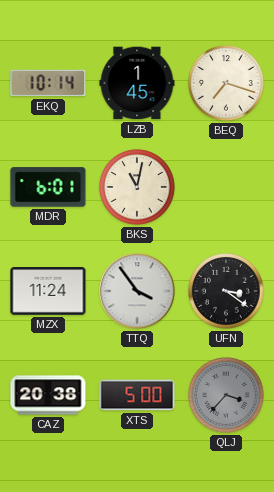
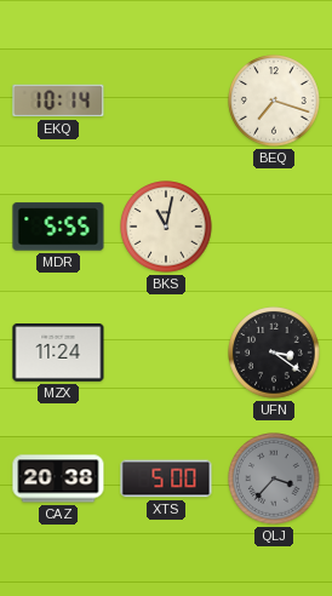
LZB: 1:45 -> none (137, 83)
MDR: 6:01 -> 5:55 (58, 227)
TTQ: 3:54 -> none (137, 291)
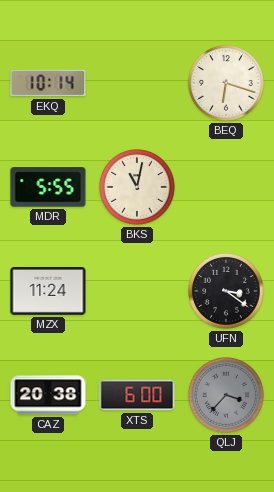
BEQ: 7:18 -> 6:18 (226, 83)
XTS: 5:00 -> 6:00 (137, 395)
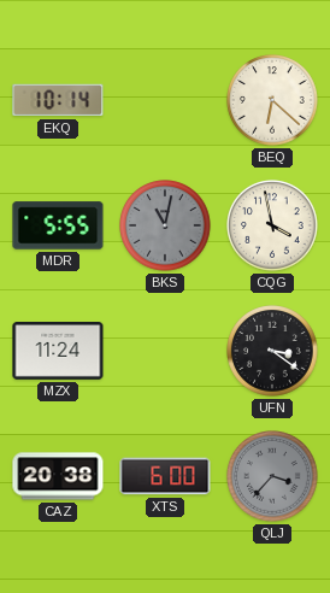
BEQ: 6:18 -> 6:22 (272, 100)
BKS dial: cream -> grey (165, 225)
CQG: none -> 3:58 (272, 225)
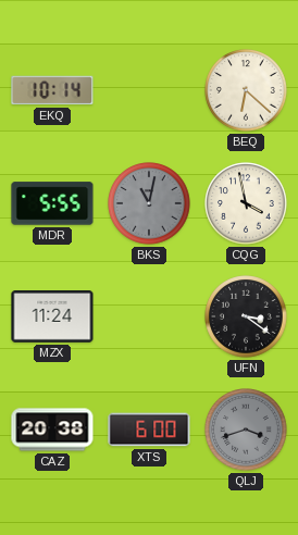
QLJ: 3:37 -> 3:42 (246, 430)
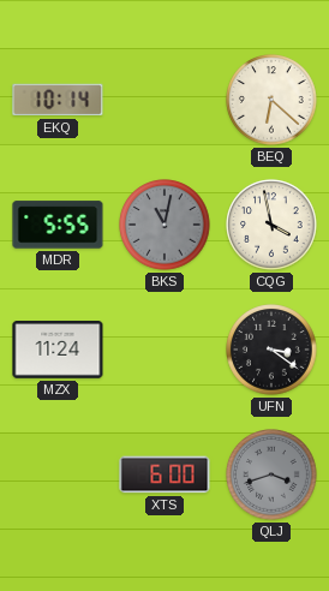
CAZ: 20:38 -> none (52, 430)
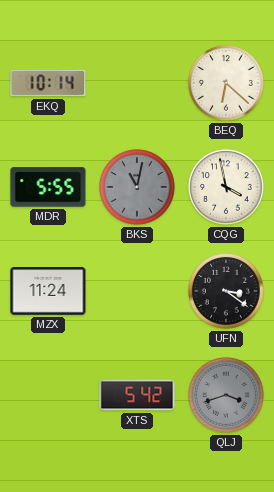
XTS: 6:00 -> 5:42 (137, 395)
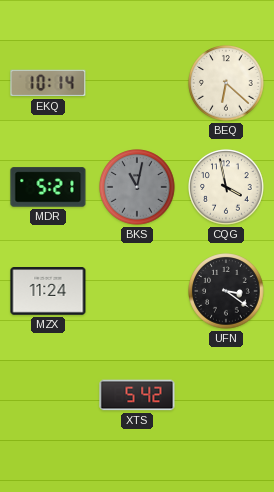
MDR: 5:55 -> 5:21 (48, 187)
QLJ: 3:42 -> none (226, 395)
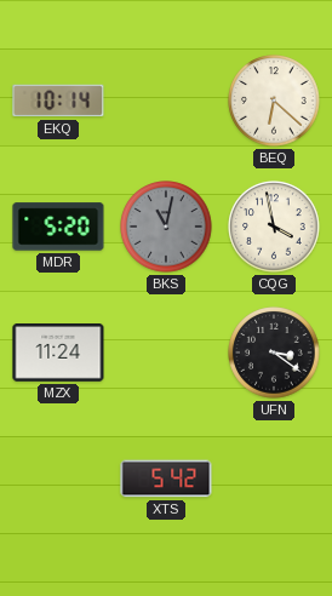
MDR: 5:21 -> 5:20 (58, 227)
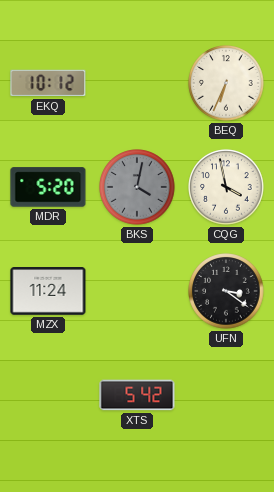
EKQ: 10:14 -> 10:12 (48, 83)
BEQ: 6:22 -> 6:34 (226, 83)
BKS: 11:02 -> 4:02 (137, 187)
